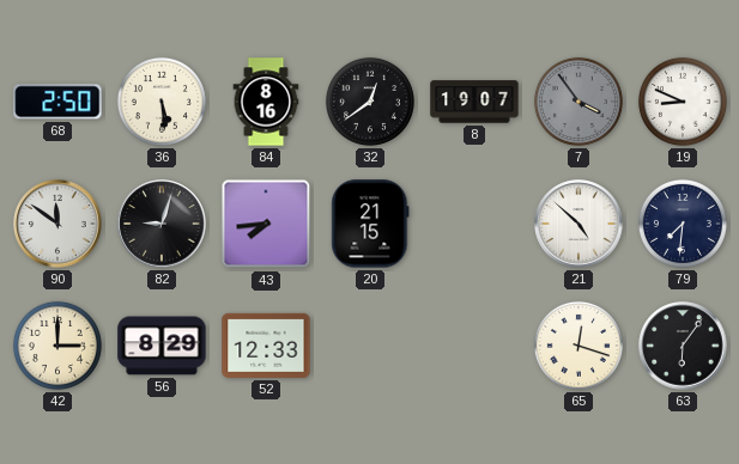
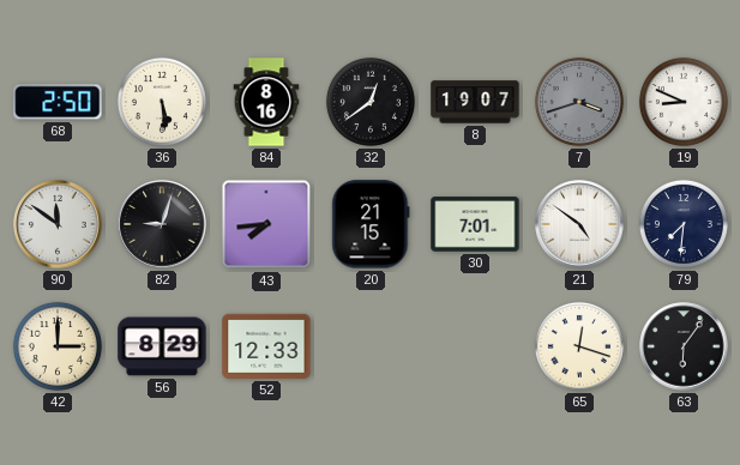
7: 3:54 -> 3:42 (579, 102)
30: none -> 7:01 (475, 224)
21: 4:52 -> 4:51 (579, 224)
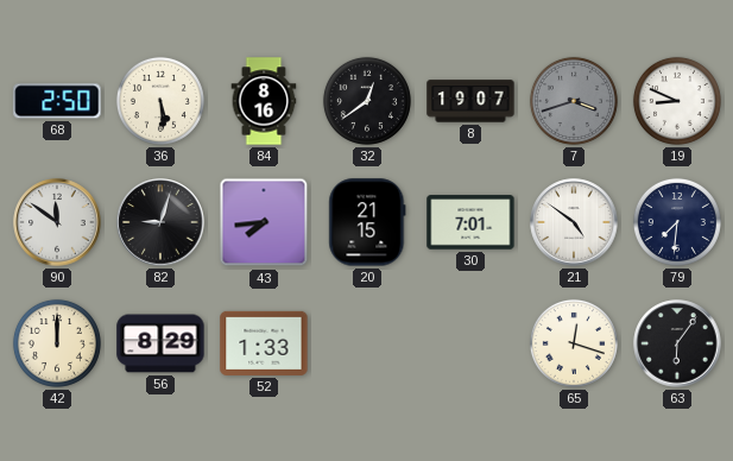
42: 3:00 -> 12:00 (57, 343)
52: 12:33 -> 1:33 (264, 343)
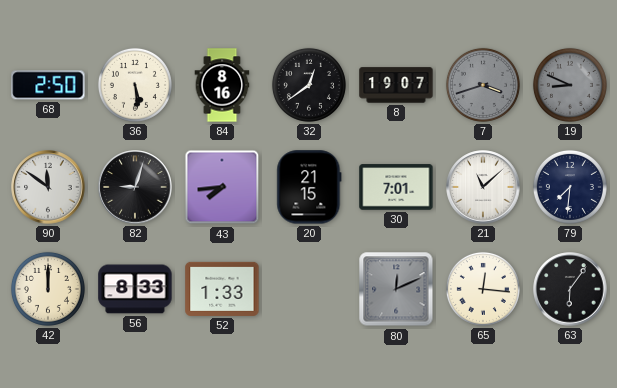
19 dial: white -> grey (570, 85)
21: 4:51 -> 11:08 (483, 187)
56: 8:29 -> 8:33 (135, 289)
80: none -> 12:11 (396, 289)
65: 12:18 -> 12:16 (483, 289)
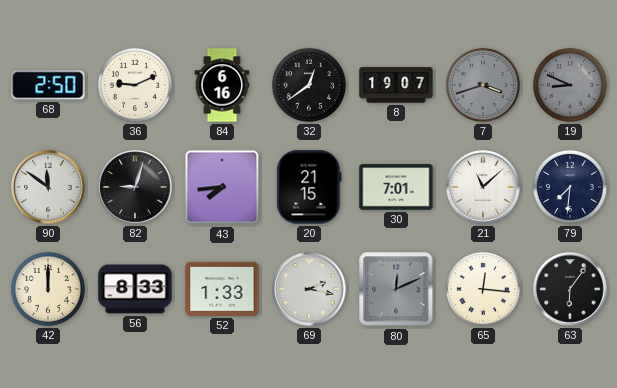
36: 5:29 -> 9:11 (135, 85)
84: 8:16 -> 6:16 (222, 85)
69: none -> 2:17 (309, 289)
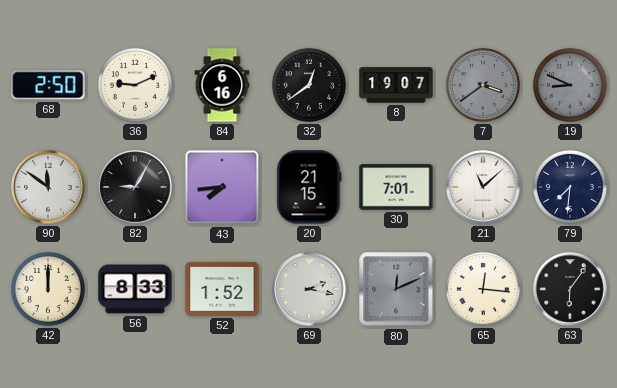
7: 3:42 -> 3:39 (483, 85)
82: 9:03 -> 9:05 (135, 187)
52: 1:33 -> 1:52 (222, 289)
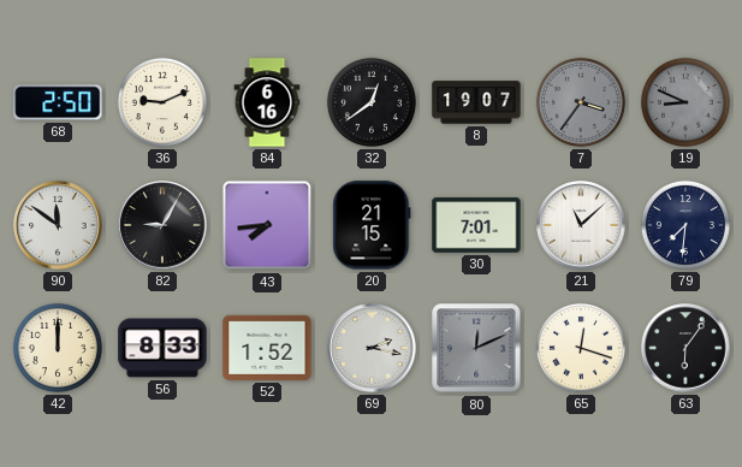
7: 3:39 -> 3:36 (581, 102)
65: 12:16 -> 12:18 (581, 348)
